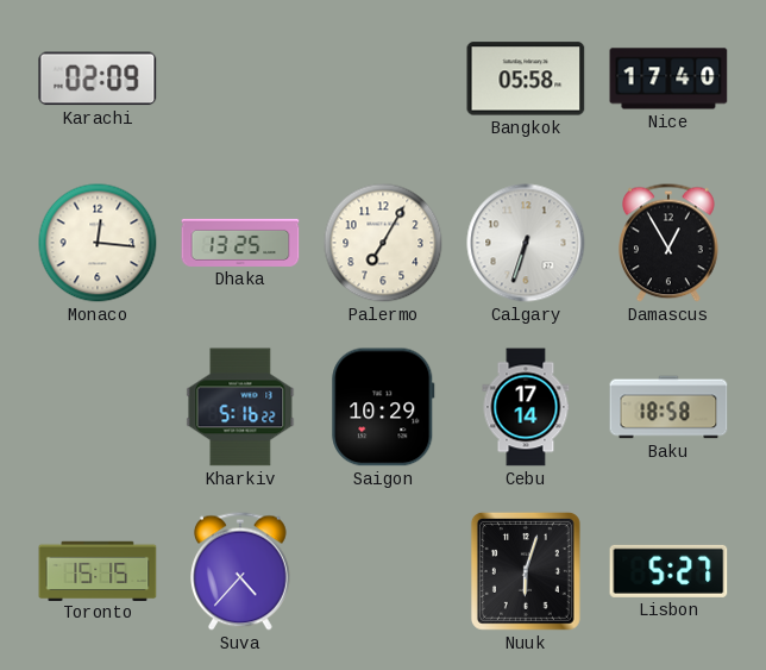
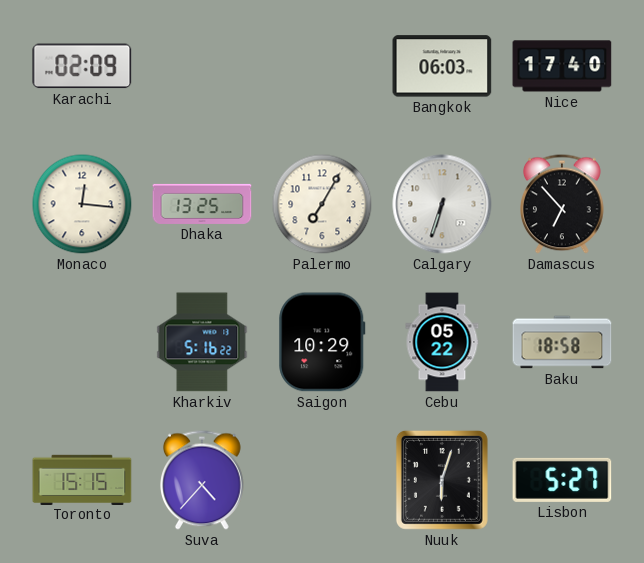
Bangkok: 05:58 -> 06:03 (442, 66)
Damascus: 12:55 -> 6:53 (563, 204)
Cebu: 17:14 -> 05:22 (442, 342)
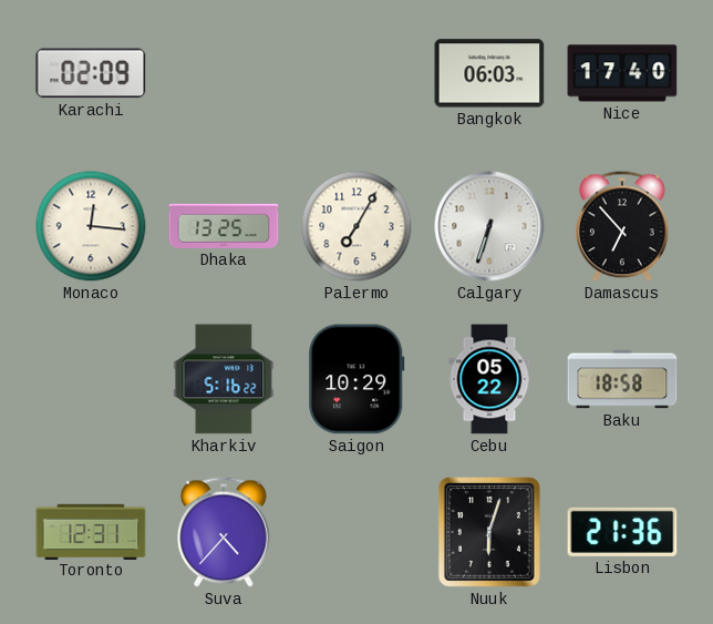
Toronto: 15:15 -> 12:31 (91, 531)
Lisbon: 5:27 -> 21:36 (622, 532)
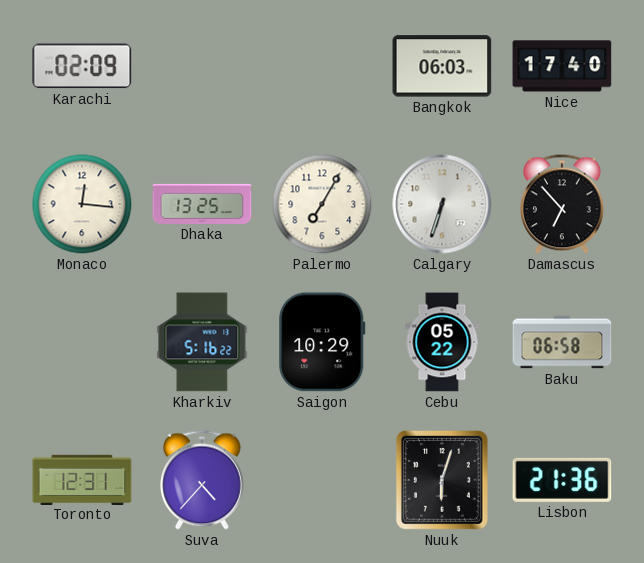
Baku: 18:58 -> 06:58 (562, 342)
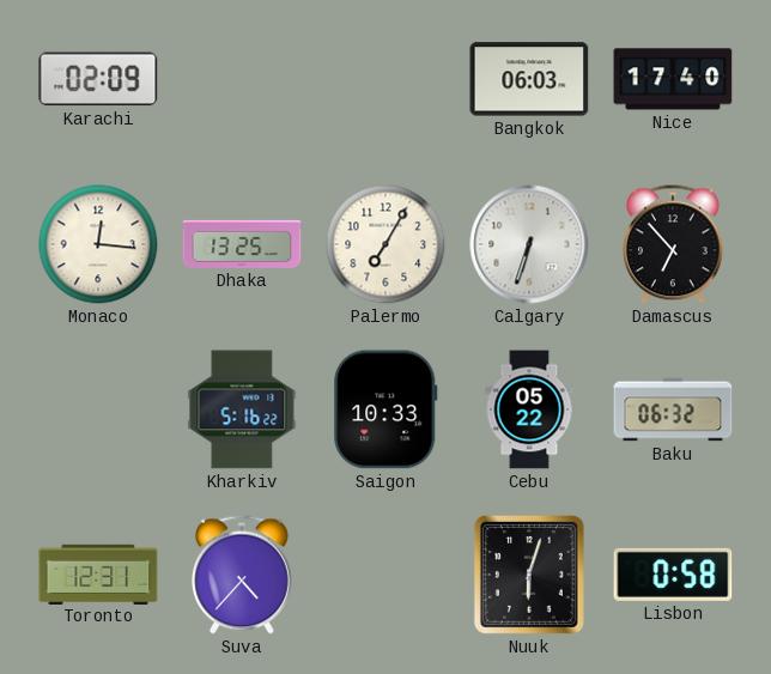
Saigon: 10:29 -> 10:33 (385, 409)
Baku: 06:58 -> 06:32 (673, 409)
Lisbon: 21:36 -> 0:58 (673, 575)
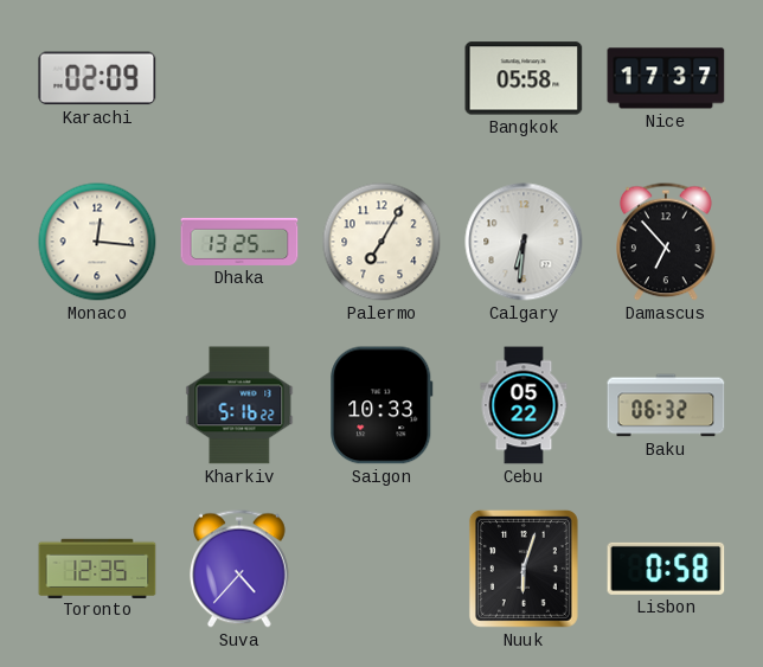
Bangkok: 06:03 -> 05:58 (524, 78)
Nice: 17:40 -> 17:37 (666, 78)
Calgary: 6:33 -> 6:31 (524, 242)
Toronto: 12:31 -> 12:35 (97, 567)
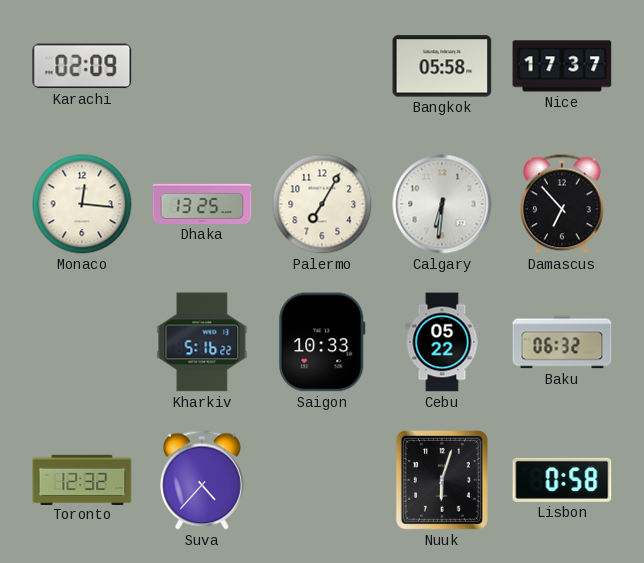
Toronto: 12:35 -> 12:32 (82, 479)
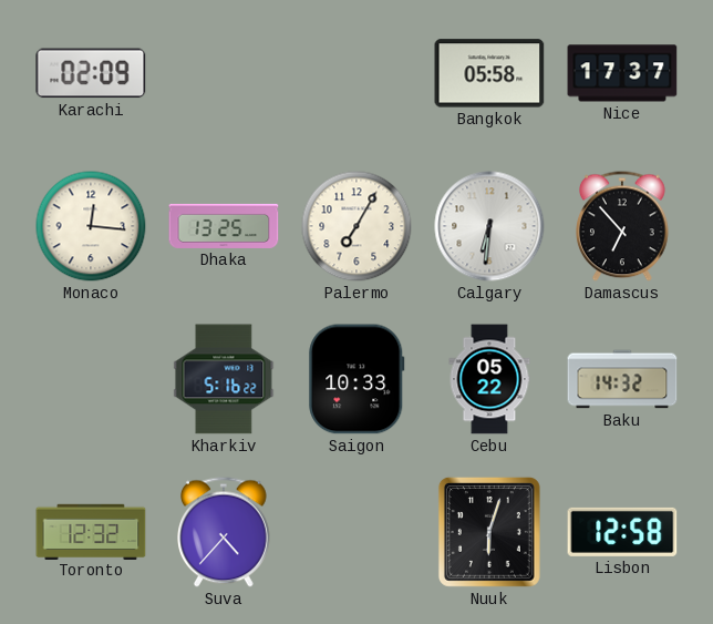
Baku: 06:32 -> 14:32 (622, 379)
Lisbon: 0:58 -> 12:58 (622, 532)
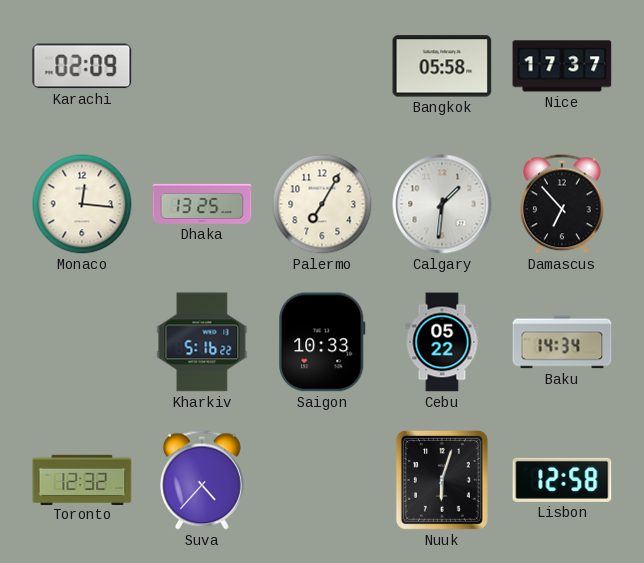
Calgary: 6:31 -> 1:31 (442, 204)
Baku: 14:32 -> 14:34 (562, 342)
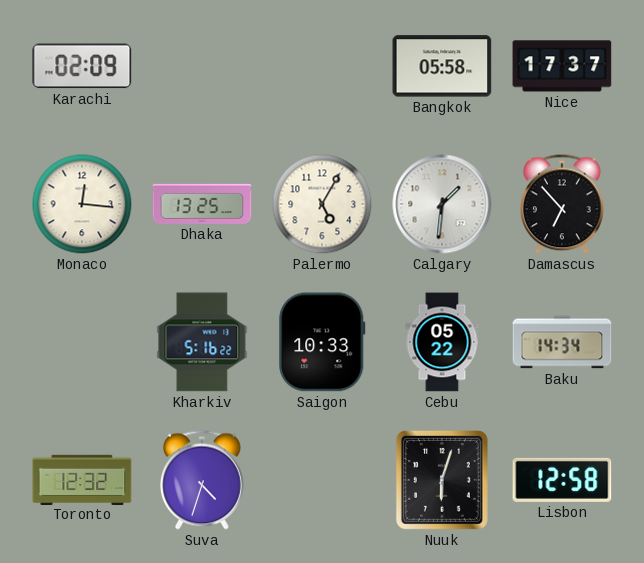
Palermo: 7:05 -> 5:05 (322, 204)
Suva: 4:37 -> 4:33 (203, 480)
